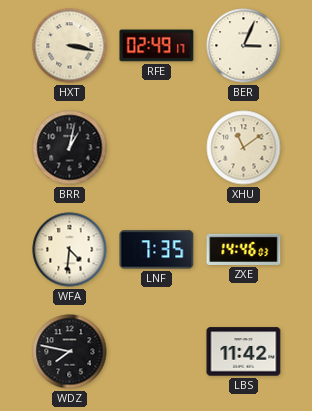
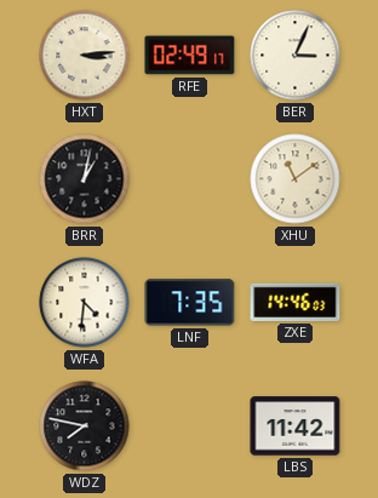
HXT: 3:17 -> 3:14 (85, 56)
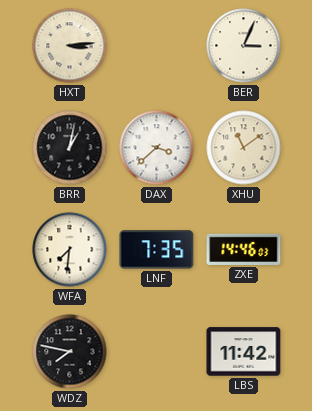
RFE: 02:49 -> none (190, 56)
DAX: none -> 3:38 (157, 148)
WFA: 4:31 -> 7:31 (70, 250)
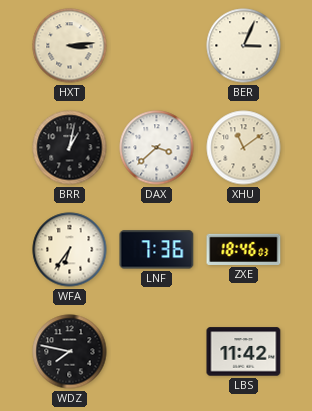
WFA: 7:31 -> 6:36 (70, 250)
LNF: 7:35 -> 7:36 (157, 250)
ZXE: 14:46 -> 18:46 (244, 249)
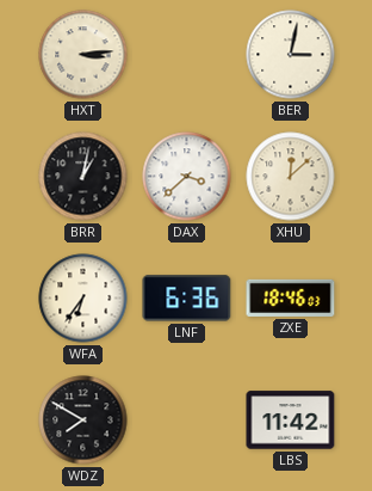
BER: 3:04 -> 3:02 (291, 55)
XHU: 11:09 -> 12:08 (291, 177)
LNF: 7:36 -> 6:36 (187, 299)
WDZ: 7:47 -> 7:50 (83, 421)
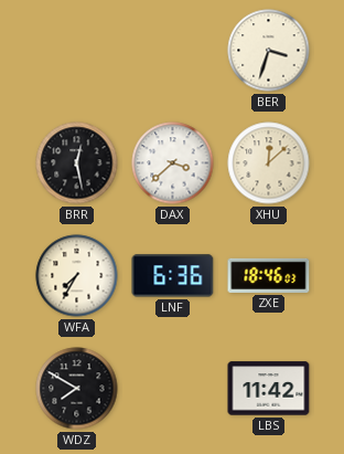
HXT: 3:14 -> none (83, 55)
BER: 3:02 -> 3:33 (269, 51)
BRR: 1:02 -> 12:28 (77, 163)
WFA: 6:36 -> 7:35 (77, 276)
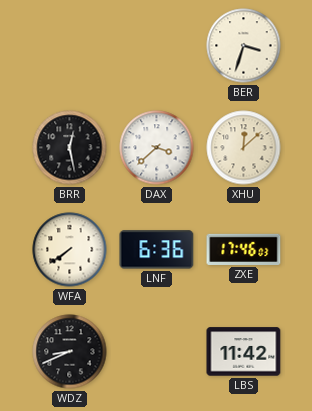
WFA: 7:35 -> 7:39 (70, 250)
ZXE: 18:46 -> 17:46 (244, 249)
WDZ: 7:50 -> 8:41 (70, 352)
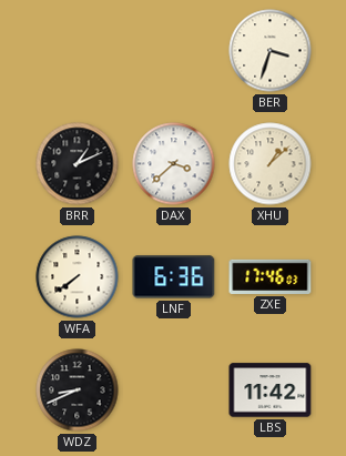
BRR: 12:28 -> 1:11 (78, 164)
XHU: 12:08 -> 1:08 (271, 164)
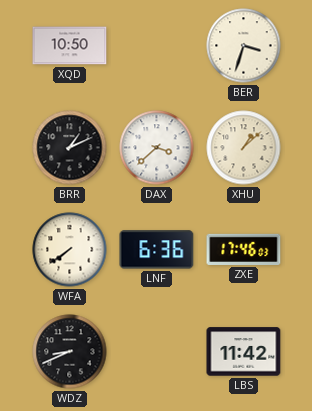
XQD: none -> 10:50 (70, 46)
